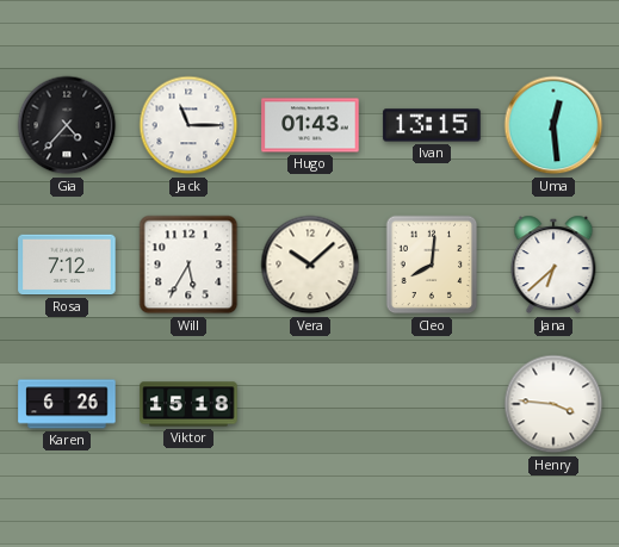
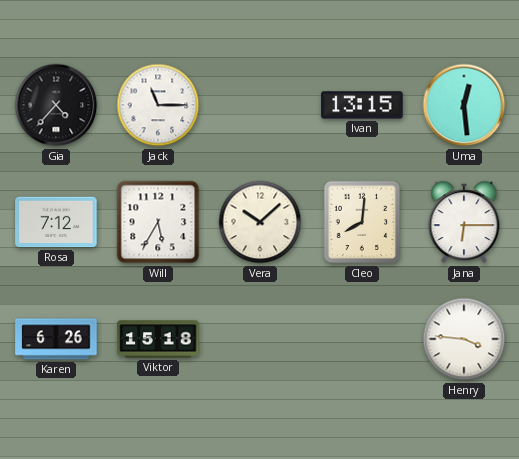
Hugo: 01:43 -> none (310, 125)
Jana: 6:38 -> 6:15 (464, 222)
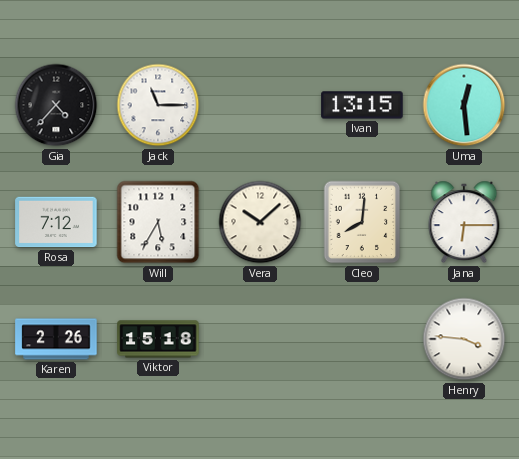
Karen: 6:26 -> 2:26 (56, 339)
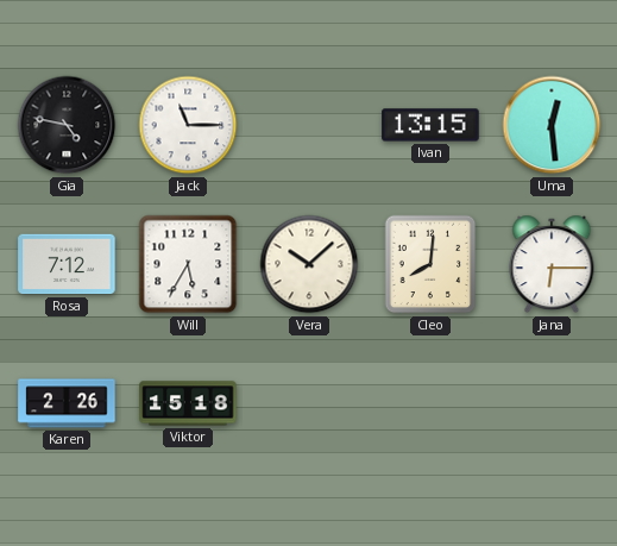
Gia: 4:37 -> 4:47 (67, 125)
Henry: 3:46 -> none (464, 339)
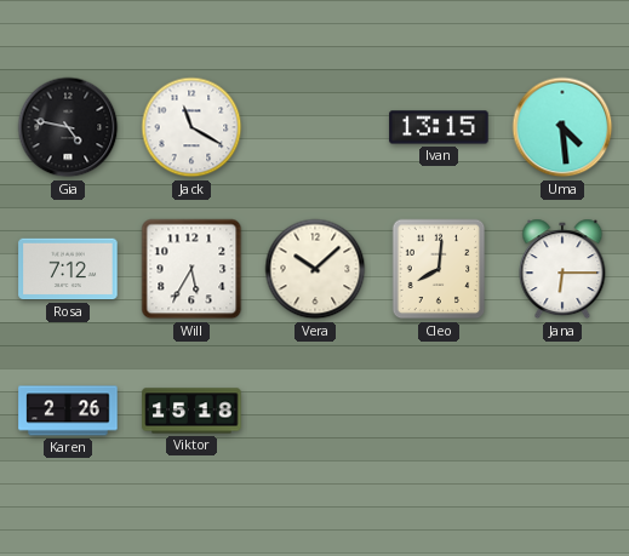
Jack: 11:15 -> 11:20 (191, 127)
Uma: 12:29 -> 4:29 (562, 127)
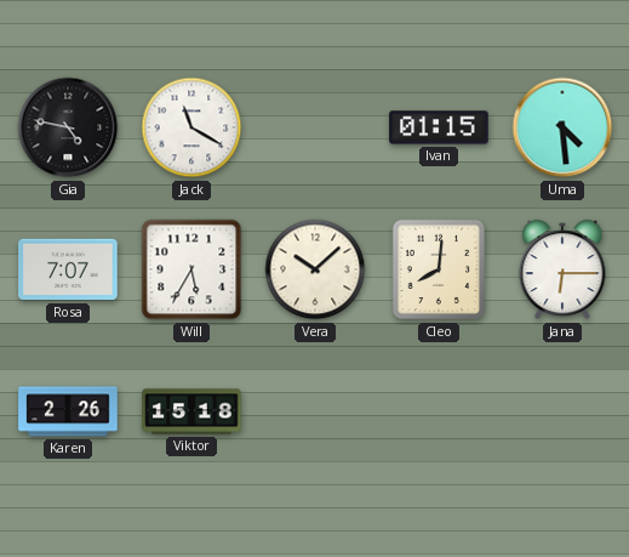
Ivan: 13:15 -> 01:15 (439, 127)
Rosa: 7:12 -> 7:07 (68, 269)
